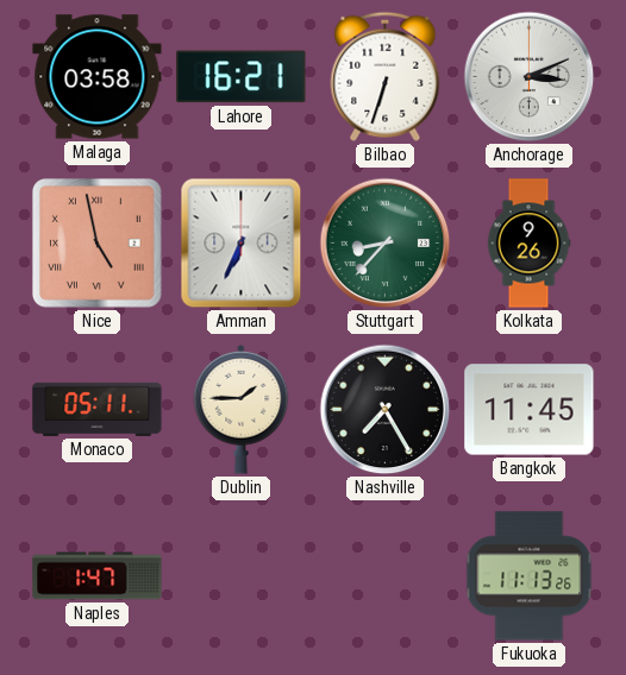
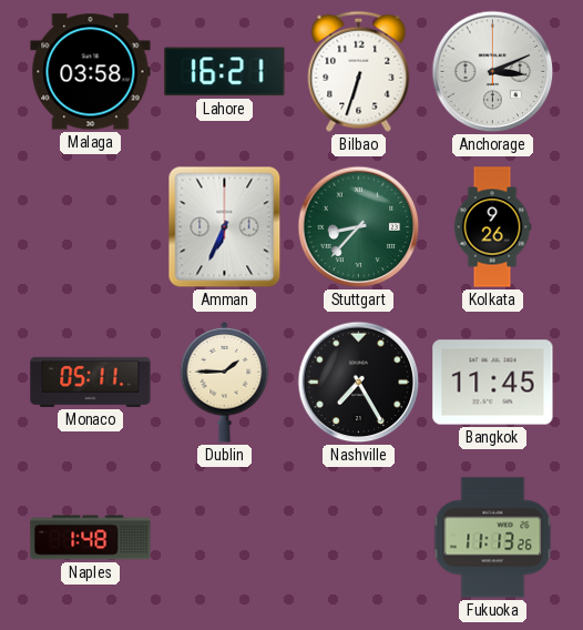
Nice: 4:58 -> none (96, 242)
Naples: 1:47 -> 1:48 (91, 538)
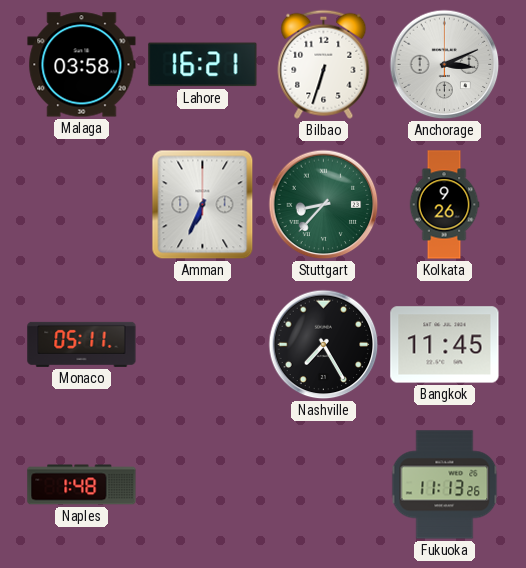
Dublin: 1:45 -> none (225, 382)
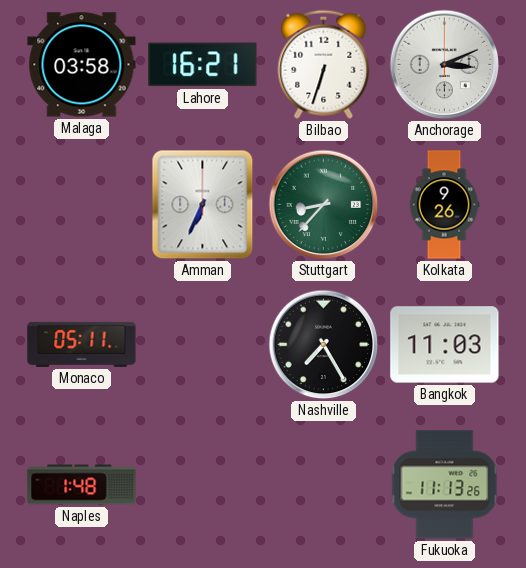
Bangkok: 11:45 -> 11:03 (445, 345)
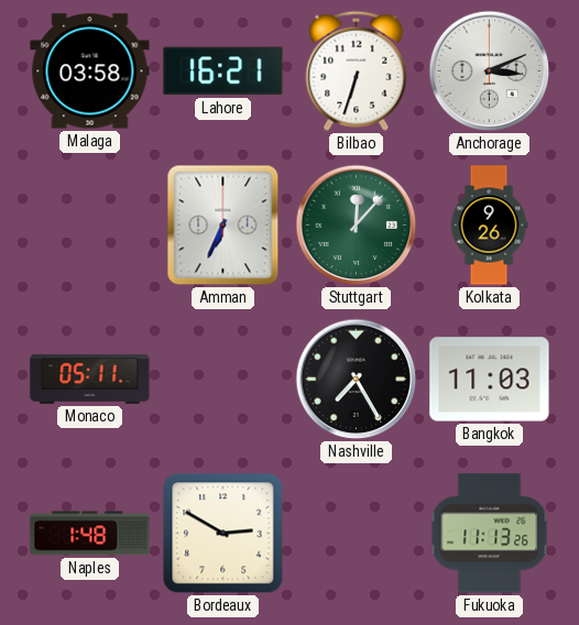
Stuttgart: 8:37 -> 12:07 (357, 226)
Bordeaux: none -> 2:50 (223, 534)
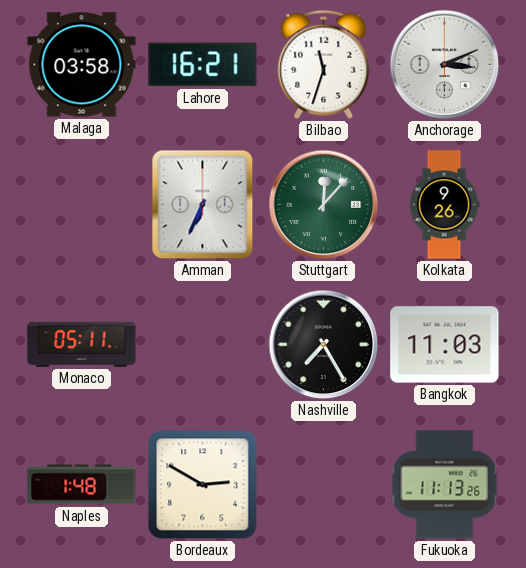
Bilbao: 6:33 -> 11:33 (324, 64)
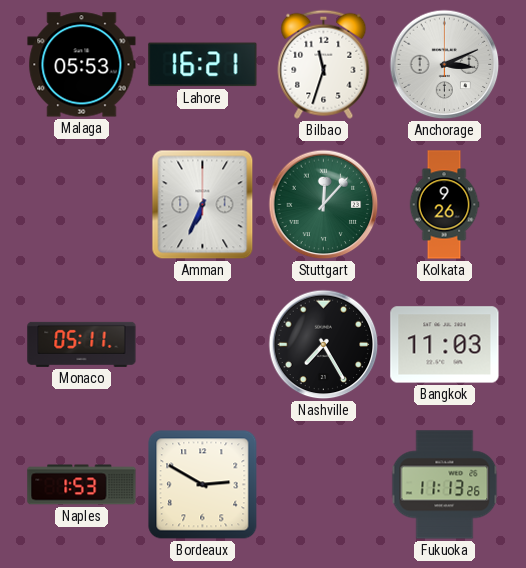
Malaga: 03:58 -> 05:53 (82, 65)
Naples: 1:48 -> 1:53 (82, 485)
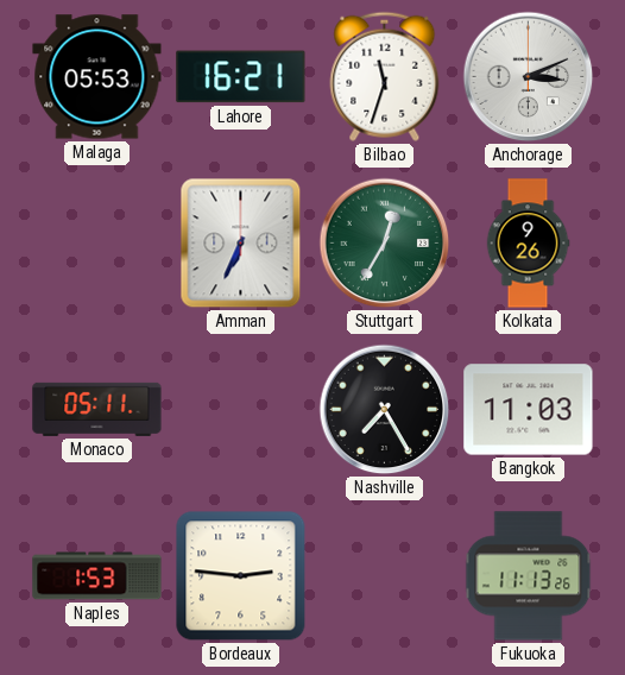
Stuttgart: 12:07 -> 12:35 (385, 244)
Bordeaux: 2:50 -> 2:46 (241, 576)
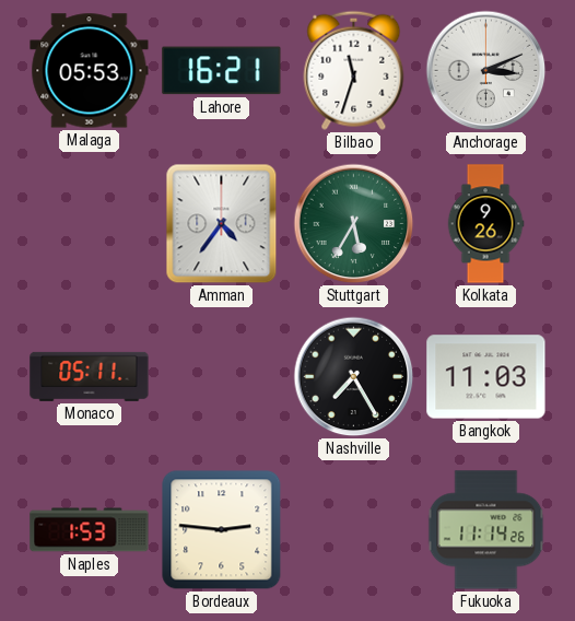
Amman: 6:34 -> 4:36 (222, 224)
Stuttgart: 12:35 -> 5:35 (354, 224)
Fukuoka: 11:13 -> 11:14 (486, 530)
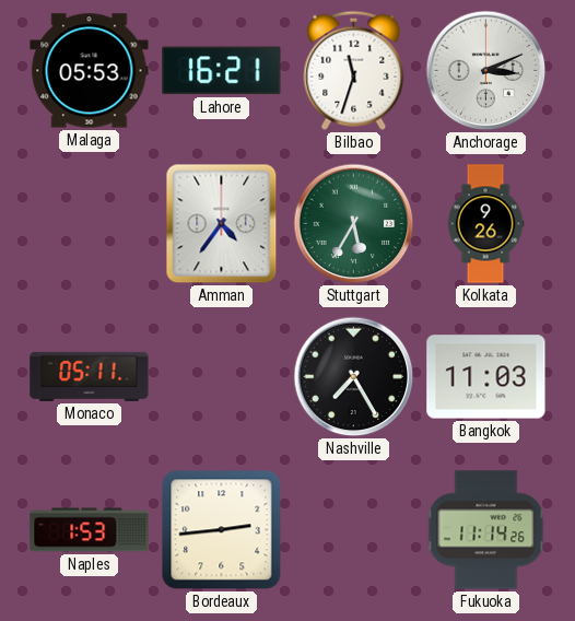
Bordeaux: 2:46 -> 2:44 (222, 530)
